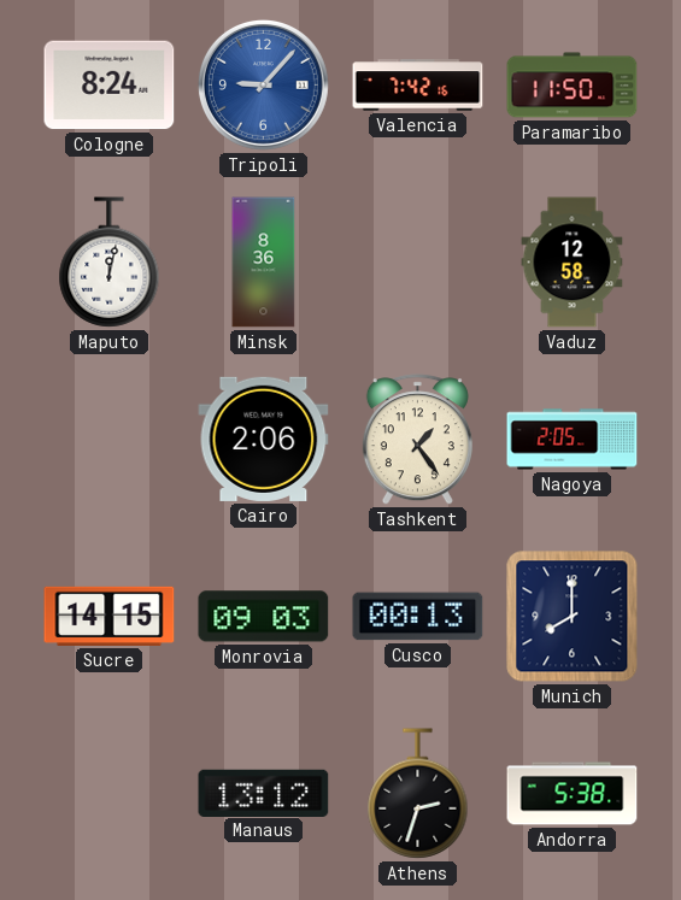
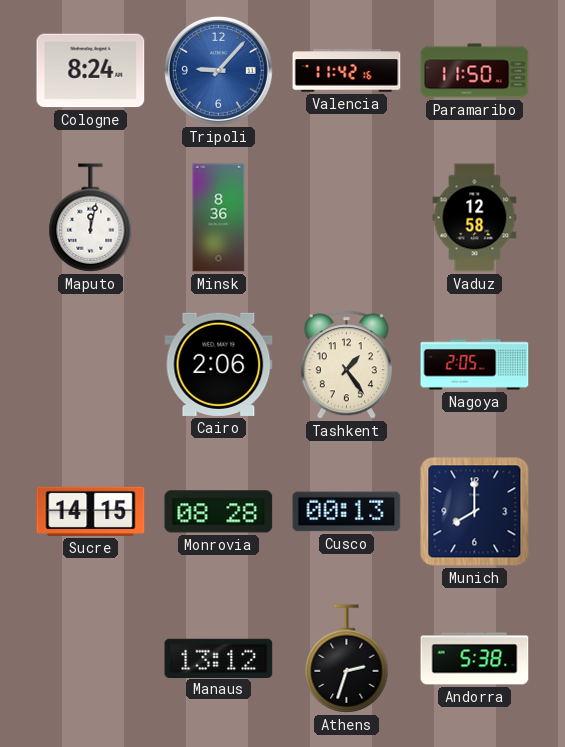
Valencia: 7:42 -> 11:42 (347, 71)
Monrovia: 09:03 -> 08:28 (219, 512)
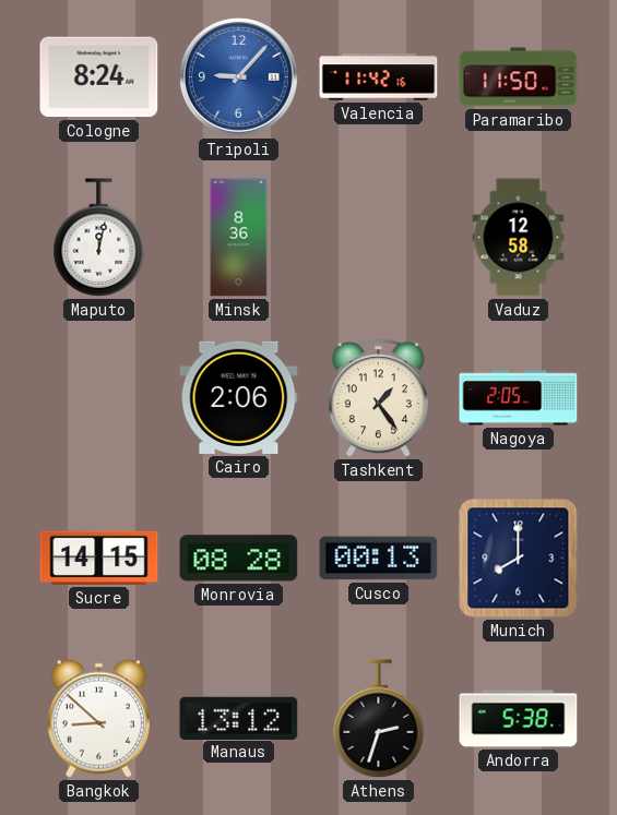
Bangkok: none -> 8:52 (98, 718)
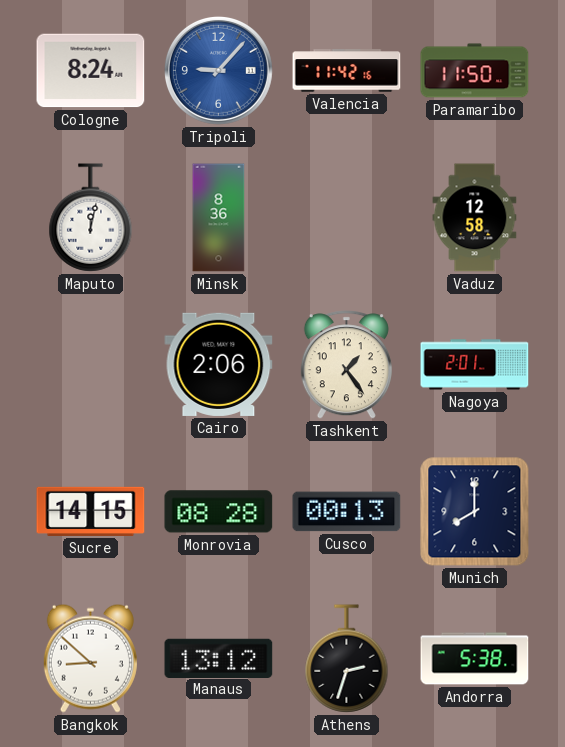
Nagoya: 2:05 -> 2:01 (475, 365)
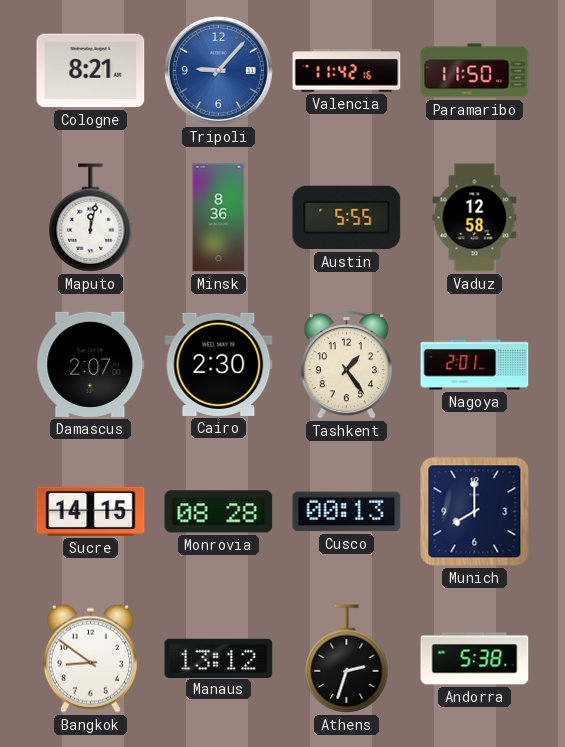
Cologne: 8:24 -> 8:21 (91, 71)
Austin: none -> 5:55 (347, 218)
Damascus: none -> 2:07 (91, 364)
Cairo: 2:06 -> 2:30 (219, 364)
Bangkok: 8:52 -> 8:51 (90, 658)
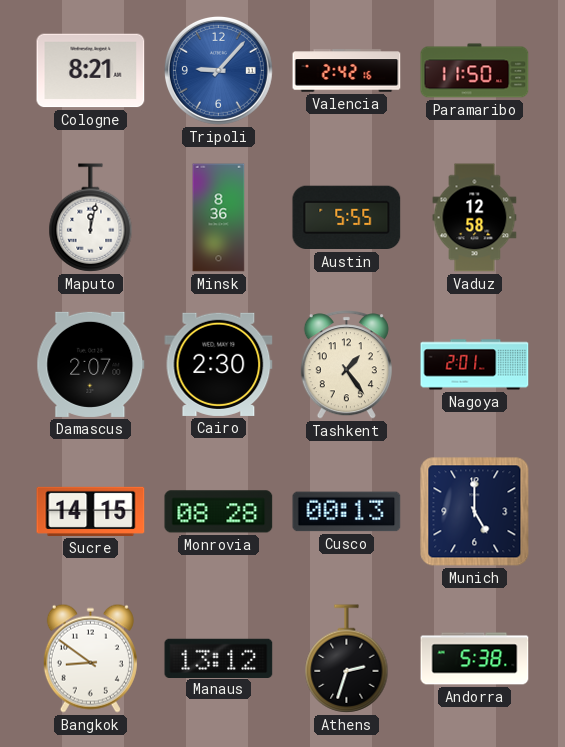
Valencia: 11:42 -> 2:42 (347, 71)
Munich: 8:00 -> 5:00 (475, 512)
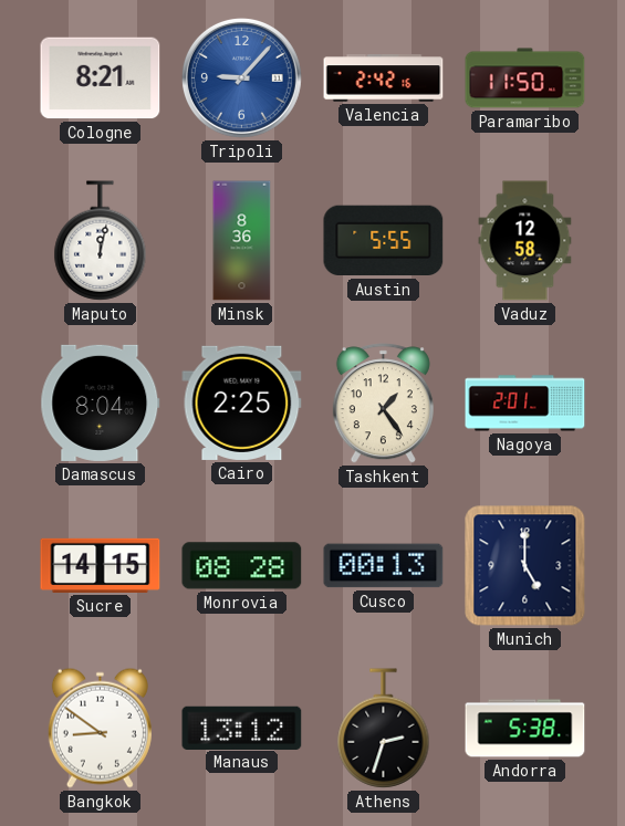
Damascus: 2:07 -> 8:04 (101, 402)
Cairo: 2:30 -> 2:25 (242, 402)
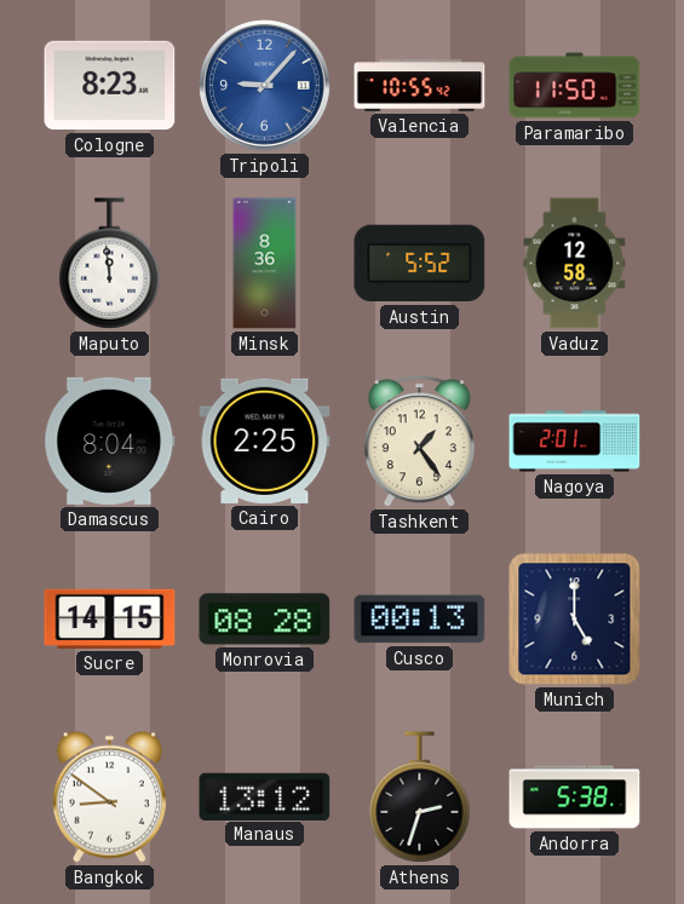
Cologne: 8:21 -> 8:23 (110, 86)
Valencia: 2:42 -> 10:55 (420, 86)
Maputo: 12:02 -> 11:59 (110, 264)
Austin: 5:55 -> 5:52 (420, 264)
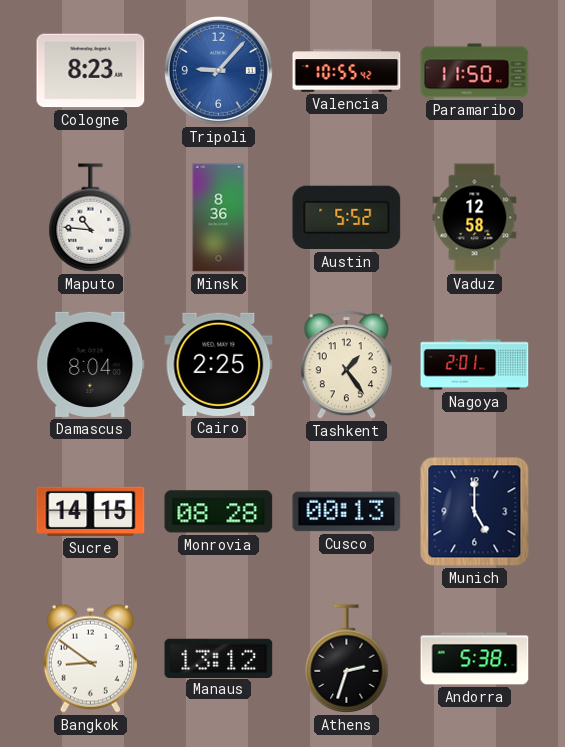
Maputo: 11:59 -> 10:46 (91, 218)
